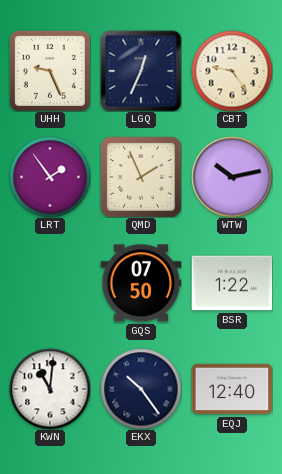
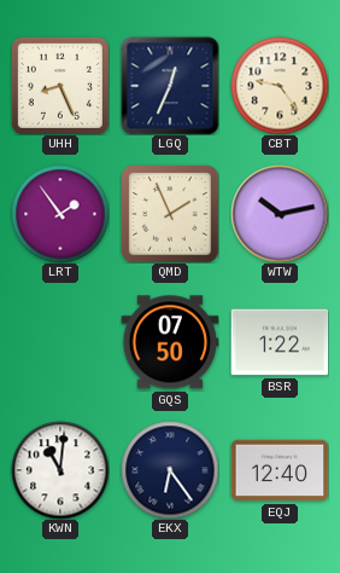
UHH: 9:26 -> 8:26 (60, 86)
EKX: 10:24 -> 6:24 (170, 470)
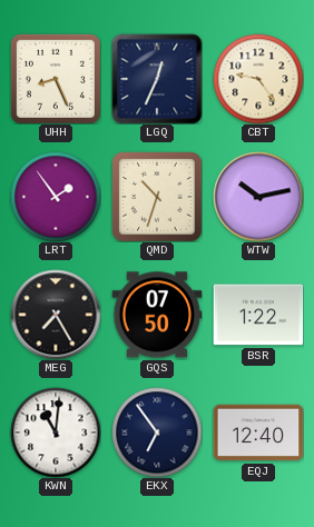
QMD: 1:56 -> 10:33 (157, 197)
MEG: none -> 7:25 (56, 315)
EKX: 6:24 -> 6:54 (157, 432)
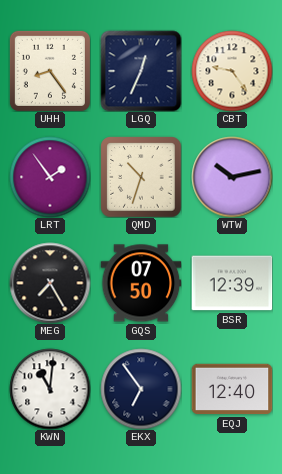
UHH: 8:26 -> 8:24 (50, 71)
BSR: 1:22 -> 12:39 (232, 283)
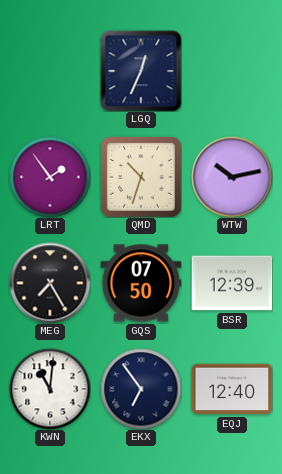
UHH: 8:24 -> none (50, 71)
CBT: 9:24 -> none (232, 71)
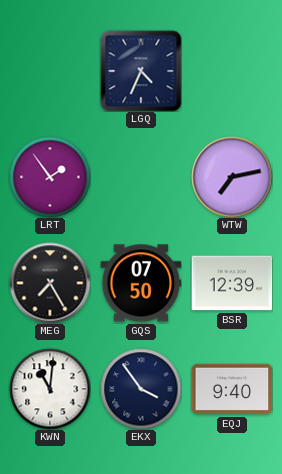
LGQ: 12:34 -> 4:34 (141, 71)
QMD: 10:33 -> none (141, 177)
WTW: 10:13 -> 7:13 (232, 177)
EKX: 6:54 -> 3:54 (141, 389)
EQJ: 12:40 -> 9:40 (232, 389)
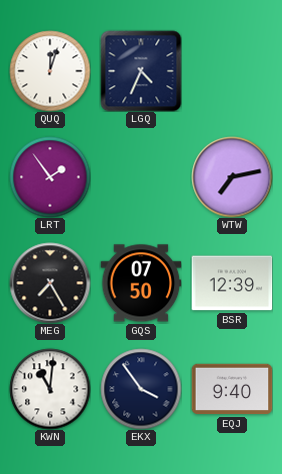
QUQ: none -> 12:03 (50, 71)
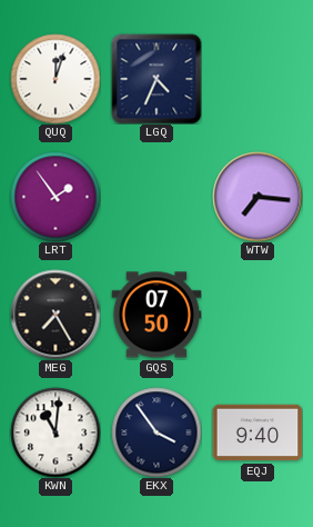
WTW: 7:13 -> 7:16 (258, 197)
BSR: 12:39 -> none (232, 283)
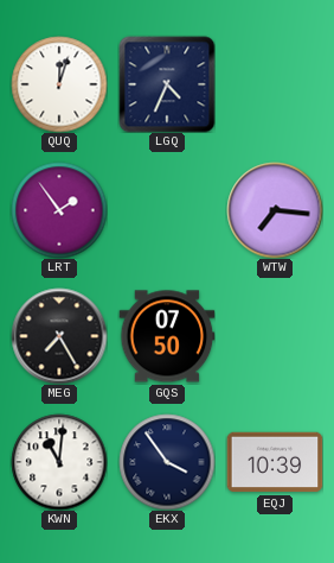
EQJ: 9:40 -> 10:39 (275, 462)
